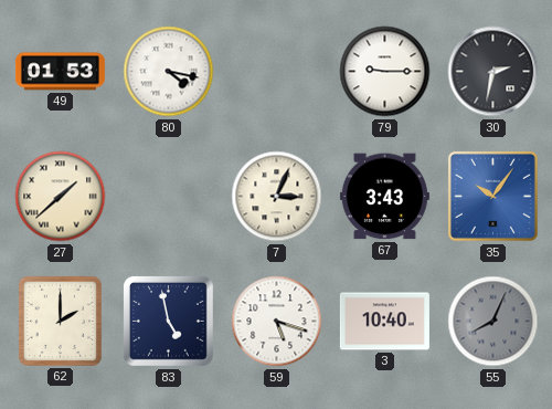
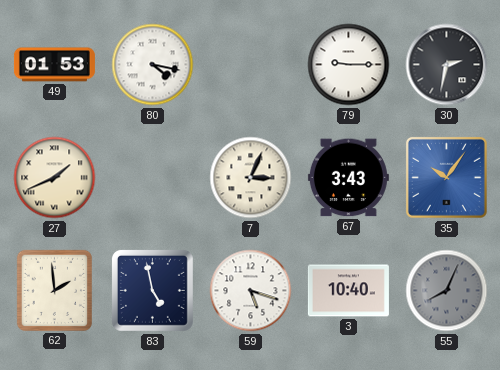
27: 1:38 -> 1:41 (55, 178)
62: 2:00 -> 1:59 (54, 290)
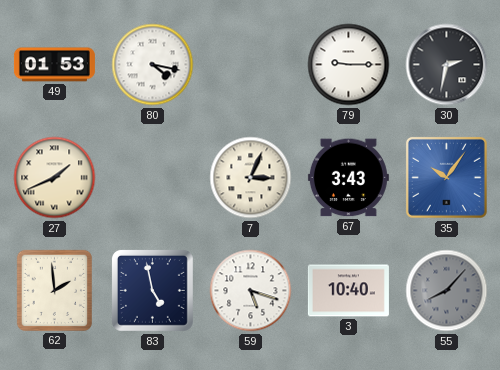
55: 8:04 -> 8:07 (447, 291)
